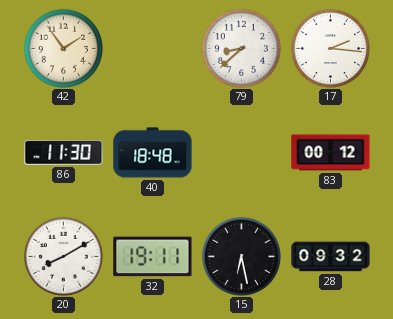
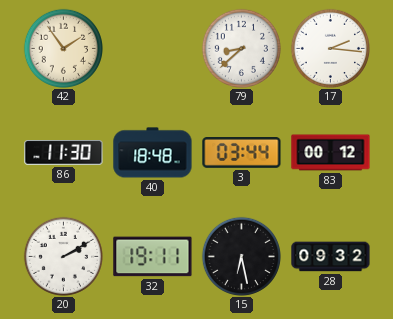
3: none -> 03:44 (242, 153)
20: 8:10 -> 2:10 (63, 256)
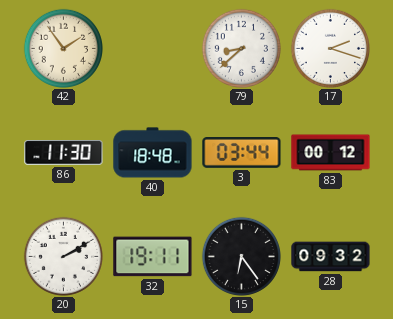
17: 2:16 -> 2:18 (330, 48)
15: 6:28 -> 6:24 (241, 256)
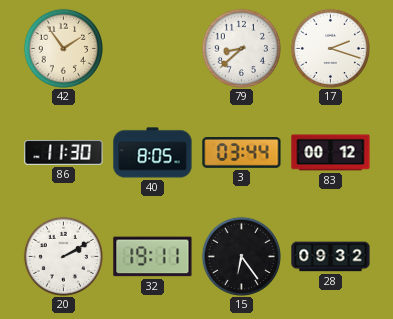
40: 18:48 -> 8:05 (153, 153)
